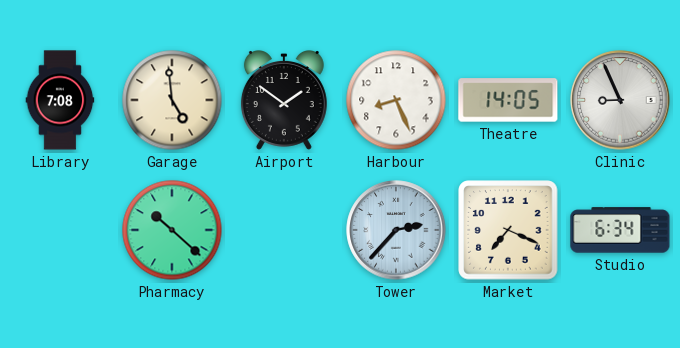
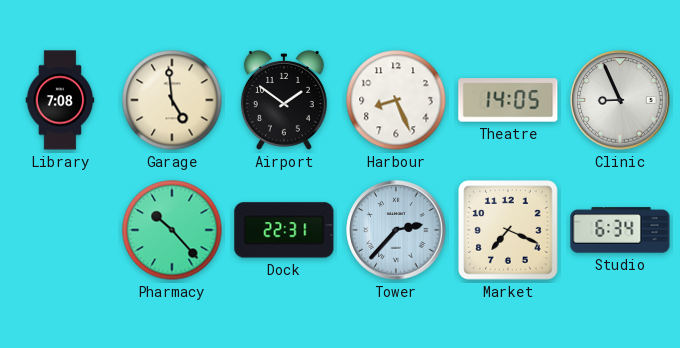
Pharmacy: 10:22 -> 10:23 (172, 230)
Dock: none -> 22:31 (284, 230)
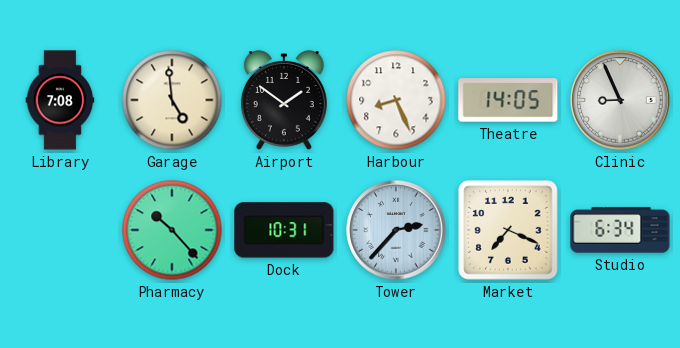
Dock: 22:31 -> 10:31 (284, 230)
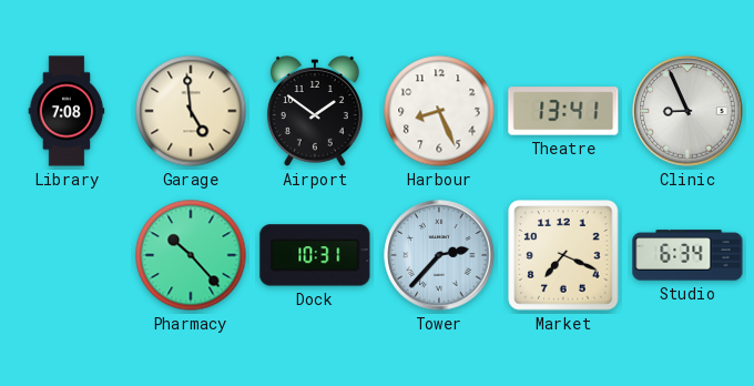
Theatre: 14:05 -> 13:41 (563, 111)
